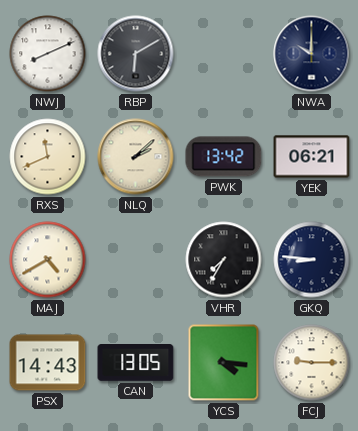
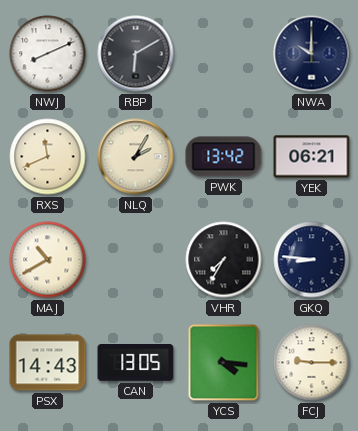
NLQ: 2:08 -> 2:05 (136, 157)
MAJ: 4:40 -> 10:40 (48, 260)
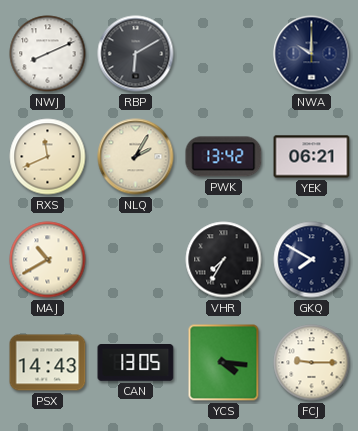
GKQ: 8:46 -> 7:50 (312, 260)
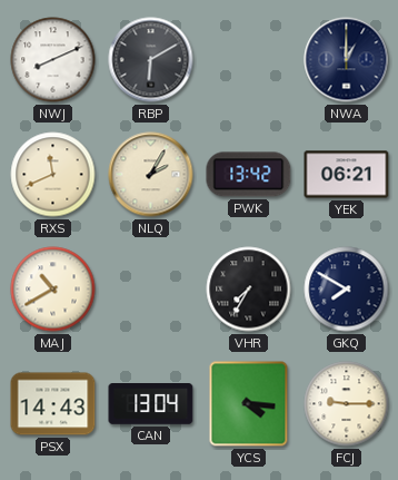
NWA: 10:00 -> 1:00 (347, 60)
CAN: 13:05 -> 13:04 (151, 404)
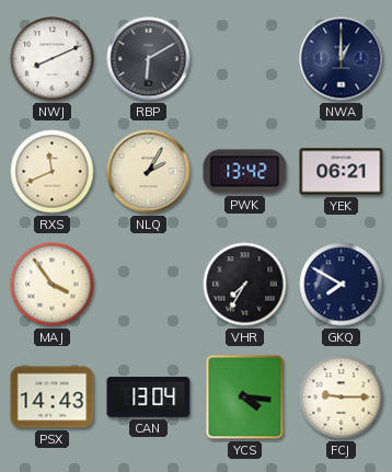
MAJ: 10:40 -> 3:54 (53, 285)
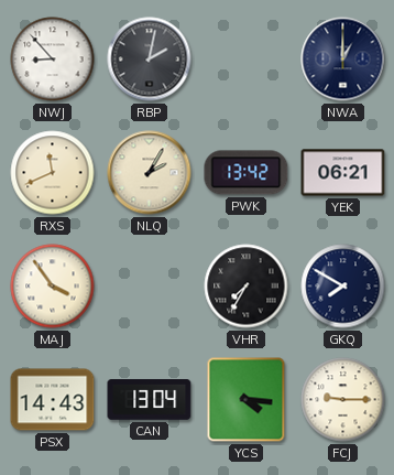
NWJ: 8:11 -> 8:53 (53, 60)
RBP: 6:10 -> 2:02 (150, 60)
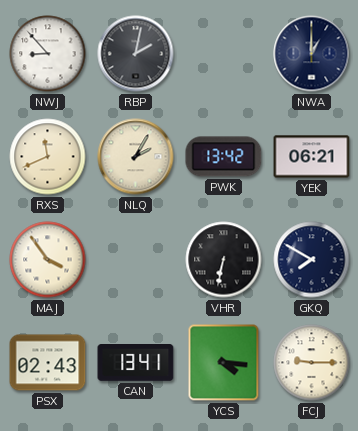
VHR: 7:35 -> 6:32 (224, 260)
PSX: 14:43 -> 02:43 (48, 363)
CAN: 13:04 -> 13:41 (136, 363)
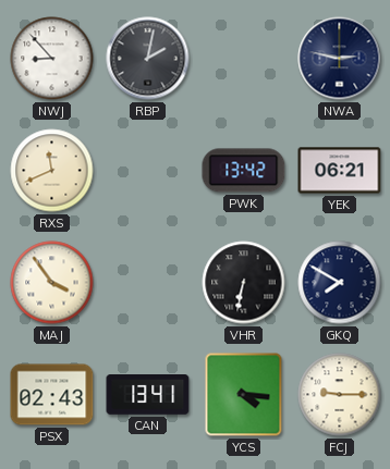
NWA: 1:00 -> 2:47 (340, 59)
NLQ: 2:05 -> none (136, 157)
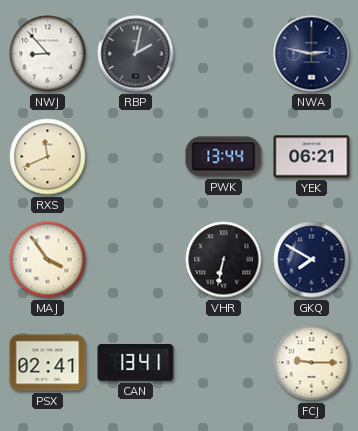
PWK: 13:42 -> 13:44 (224, 157)
PSX: 02:43 -> 02:41 (48, 363)
YCS: 4:16 -> none (244, 395)
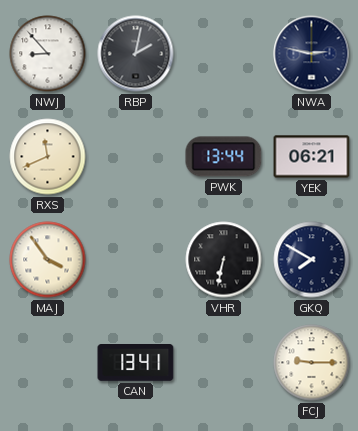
PSX: 02:41 -> none (48, 363)
